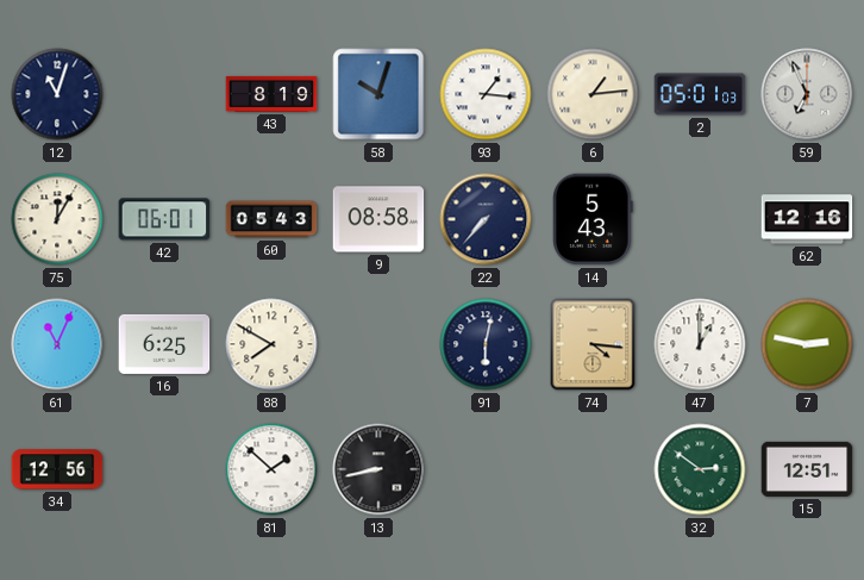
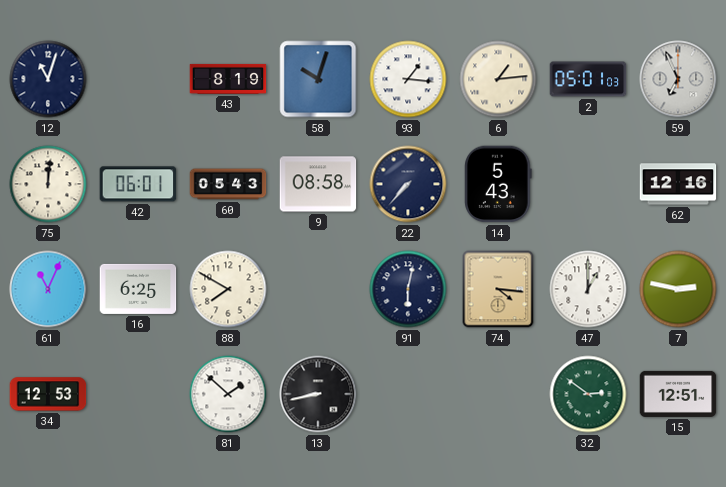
75: 12:05 -> 12:01 (48, 184)
34: 12:56 -> 12:53 (48, 394)
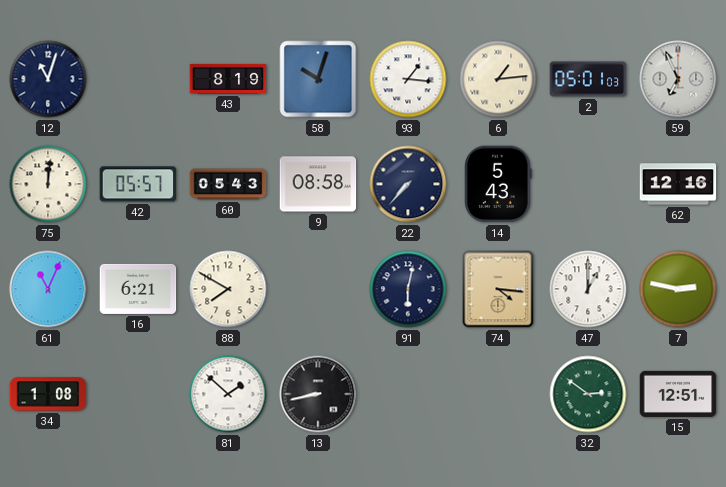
42: 06:01 -> 05:57 (138, 184)
16: 6:25 -> 6:21 (138, 289)
34: 12:53 -> 1:08 (48, 394)
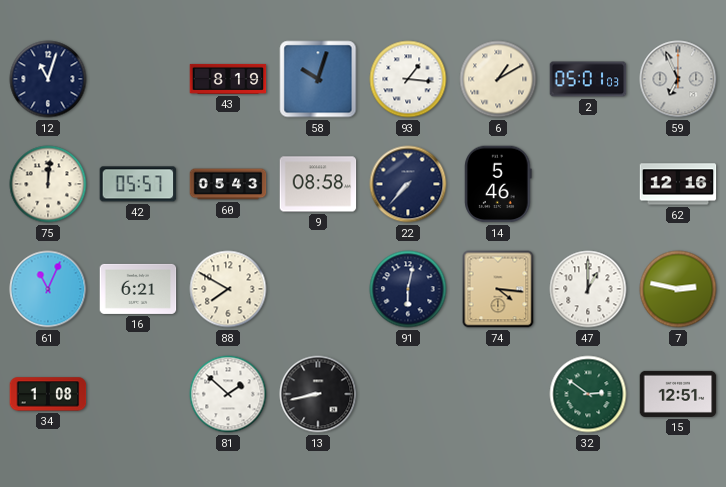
6: 1:14 -> 1:10 (498, 79)
14: 5:43 -> 5:46 (499, 184)
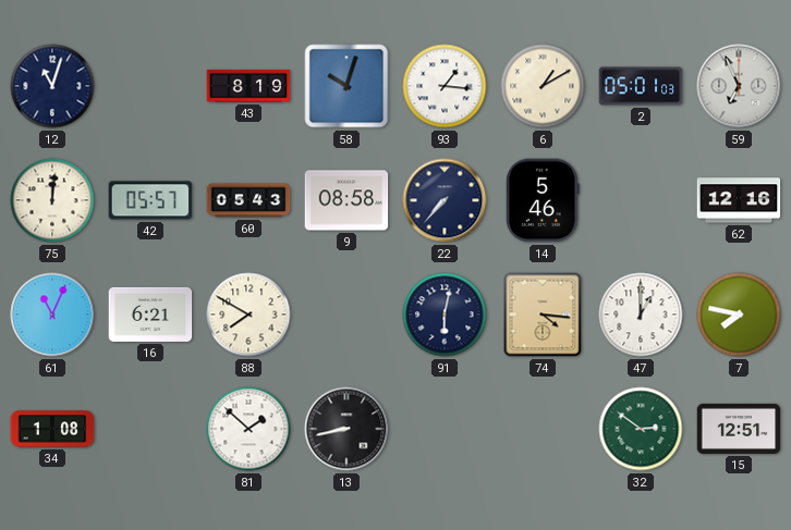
7: 2:47 -> 7:47 (739, 315)
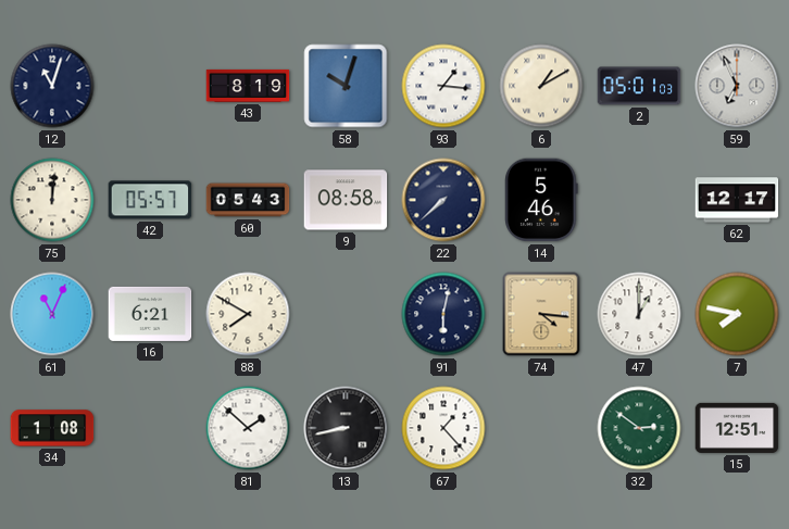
22: 7:37 -> 7:38 (443, 200)
62: 12:16 -> 12:17 (737, 200)
67: none -> 1:23 (443, 428)
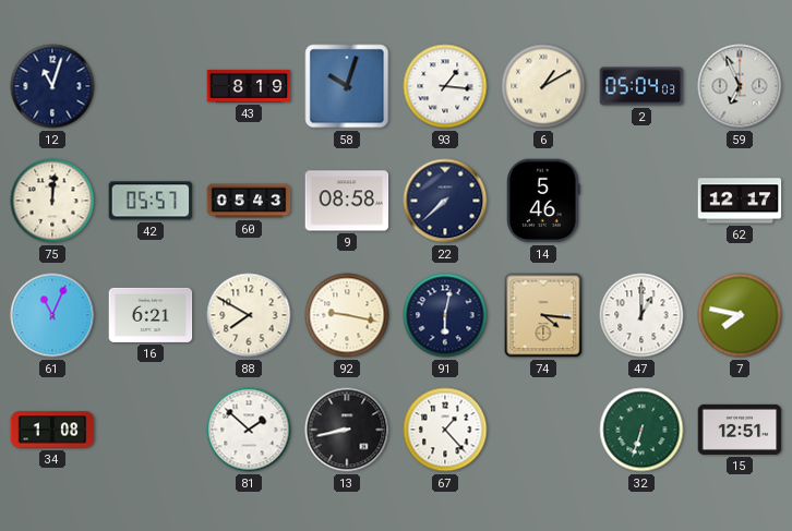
2: 05:01 -> 05:04 (641, 86)
92: none -> 9:17 (347, 315)
32: 2:51 -> 6:33 (641, 430)
